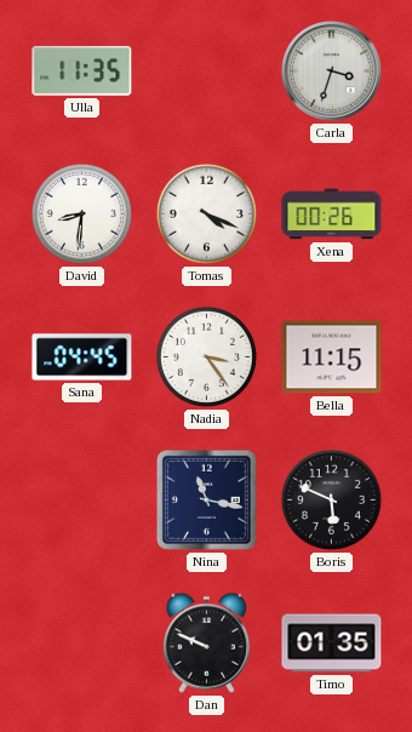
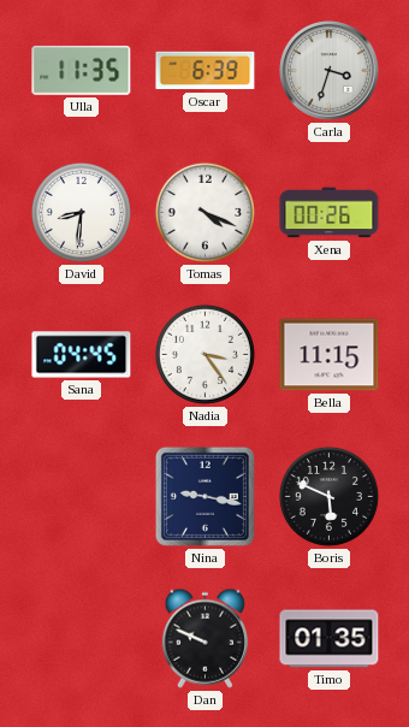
Oscar: none -> 6:39 (206, 71)
Nina: 11:17 -> 9:17 (204, 496)
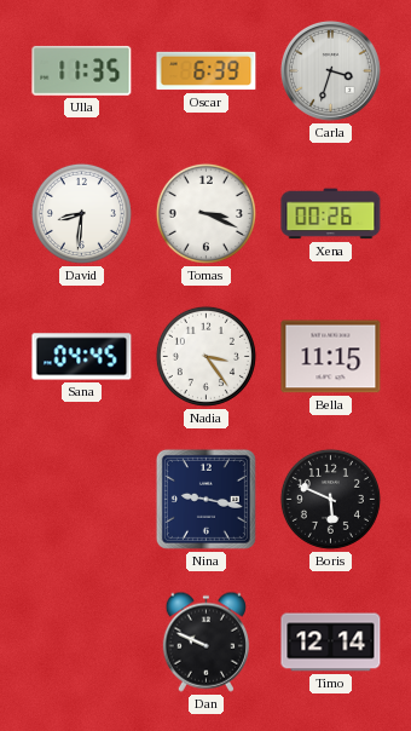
Tomas: 4:19 -> 3:19 (205, 213)
Timo: 01:35 -> 12:14 (331, 643)
